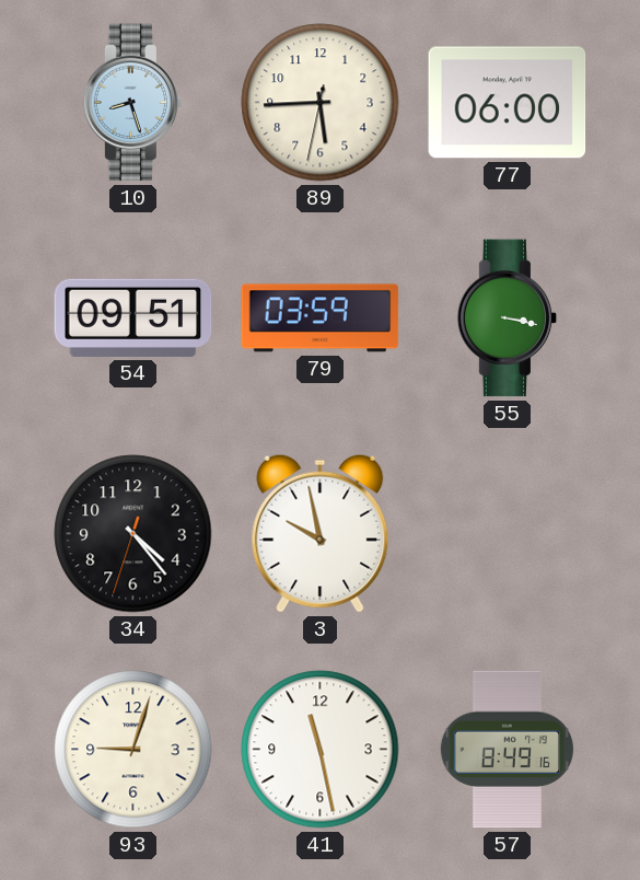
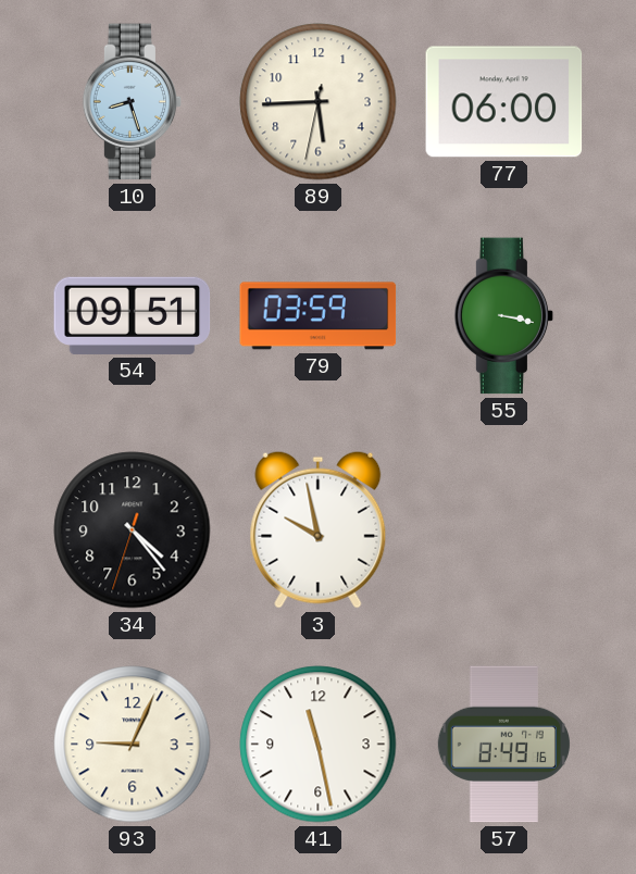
93: 9:03 -> 9:04 (133, 745)
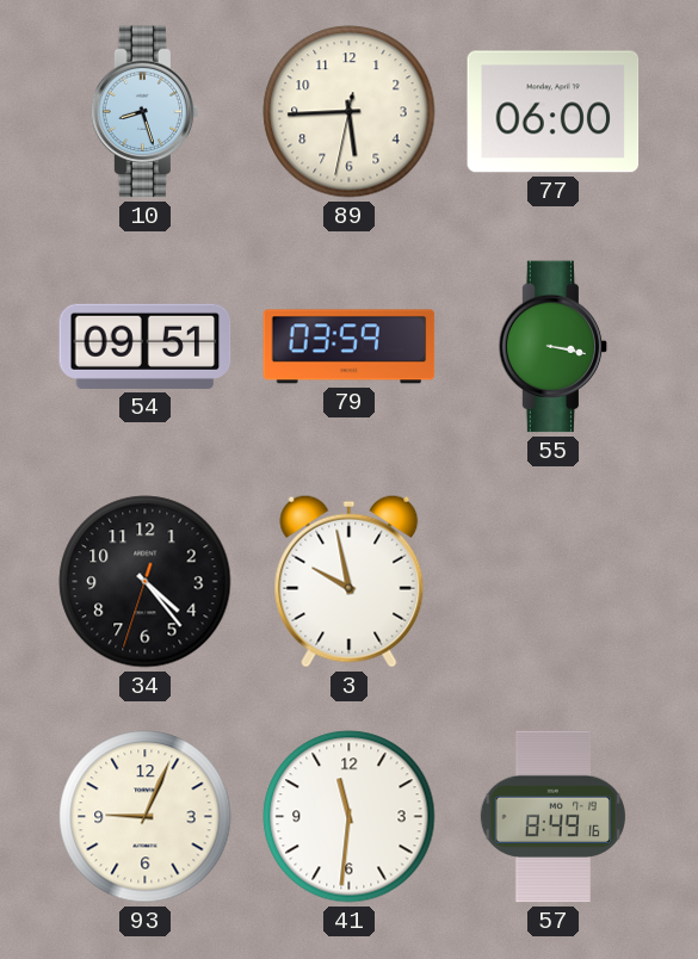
41: 11:28 -> 11:31 (350, 817)
